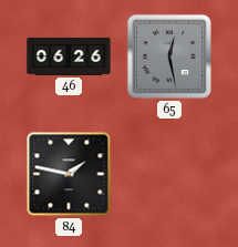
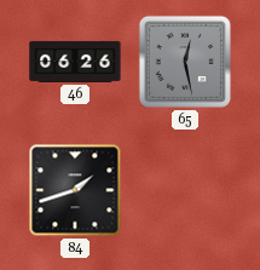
84: 1:47 -> 1:42 (75, 190)
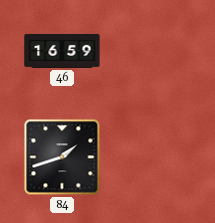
46: 06:26 -> 16:59 (62, 51)
65: 12:28 -> none (185, 62)
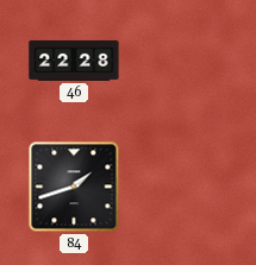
46: 16:59 -> 22:28 (74, 61)
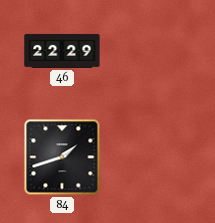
46: 22:28 -> 22:29 (62, 51)
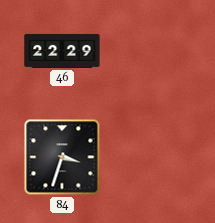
84: 1:42 -> 3:33 (62, 157)
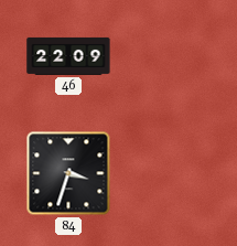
46: 22:29 -> 22:09 (68, 56)
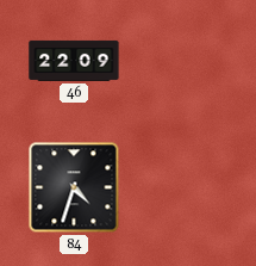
84: 3:33 -> 4:33 (74, 187)
